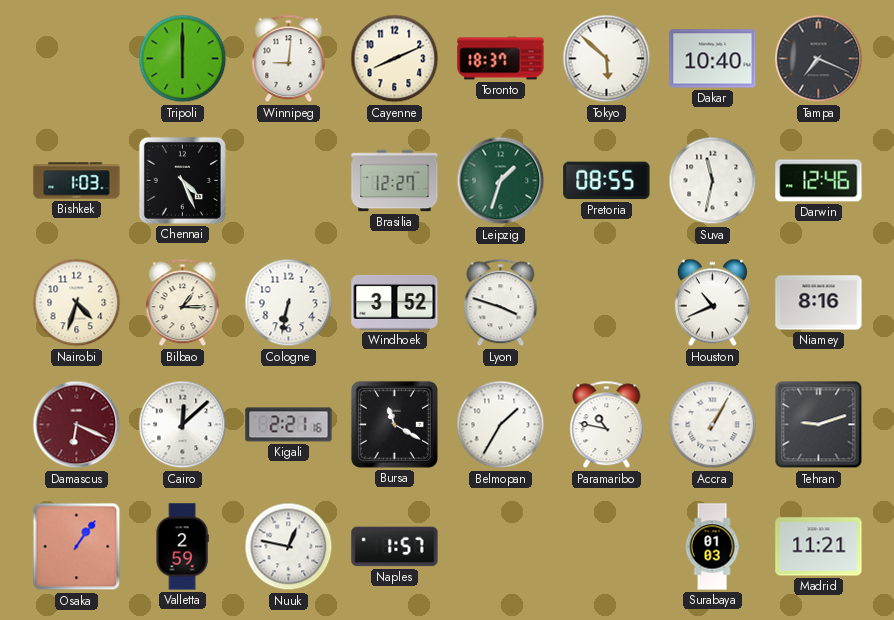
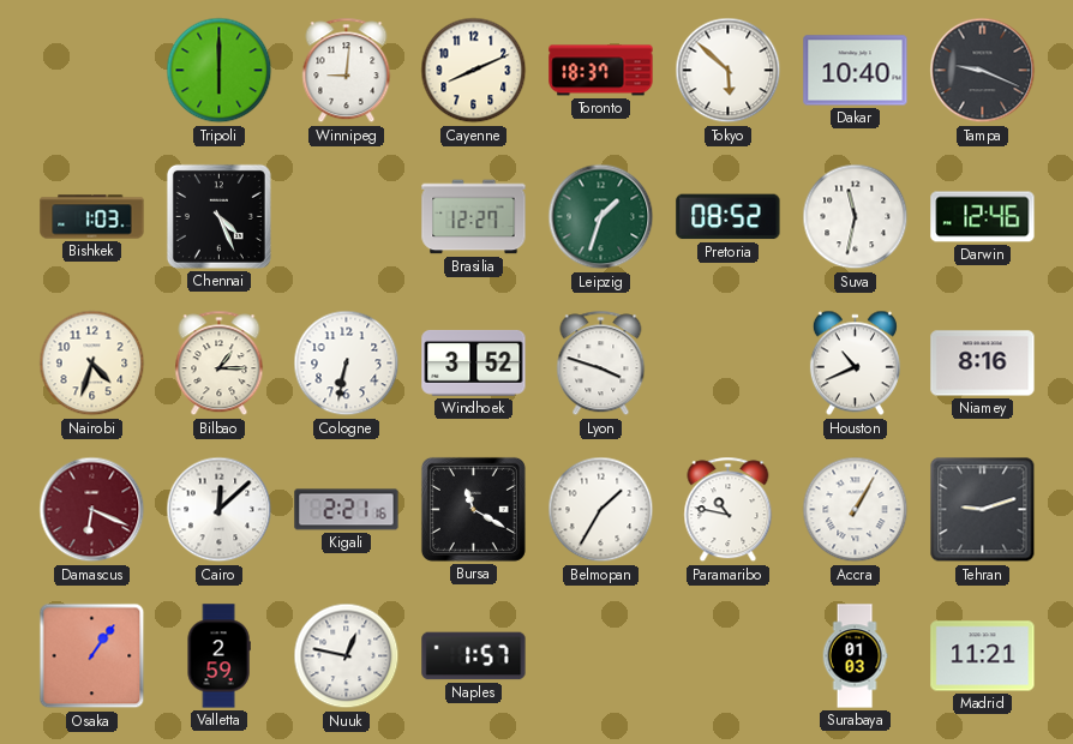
Tampa: 7:19 -> 9:19 (983, 71)
Pretoria: 08:55 -> 08:52 (729, 217)
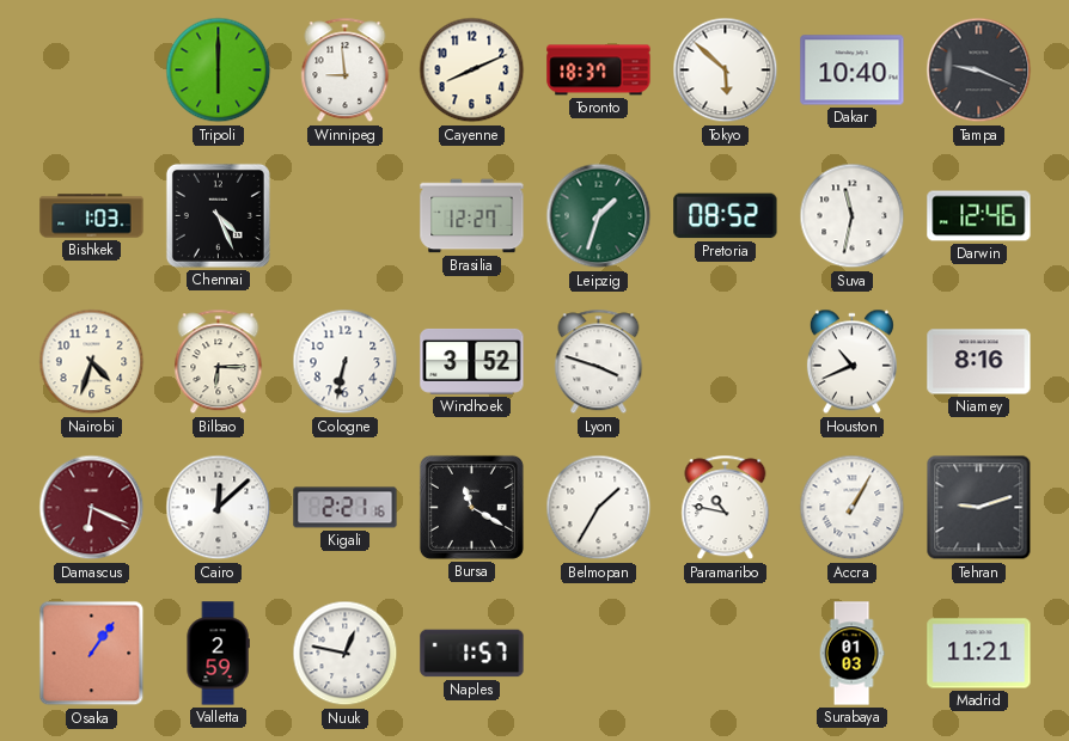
Winnipeg: 9:01 -> 8:59 (346, 71)
Bilbao: 1:15 -> 6:15 (219, 362)
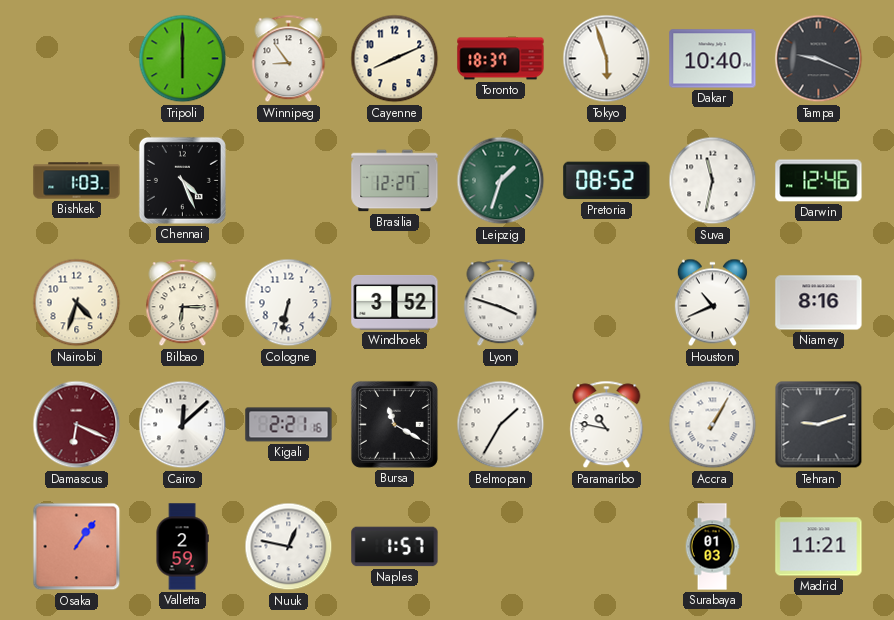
Winnipeg: 8:59 -> 8:54 (289, 59)
Tokyo: 5:52 -> 5:57 (607, 59)
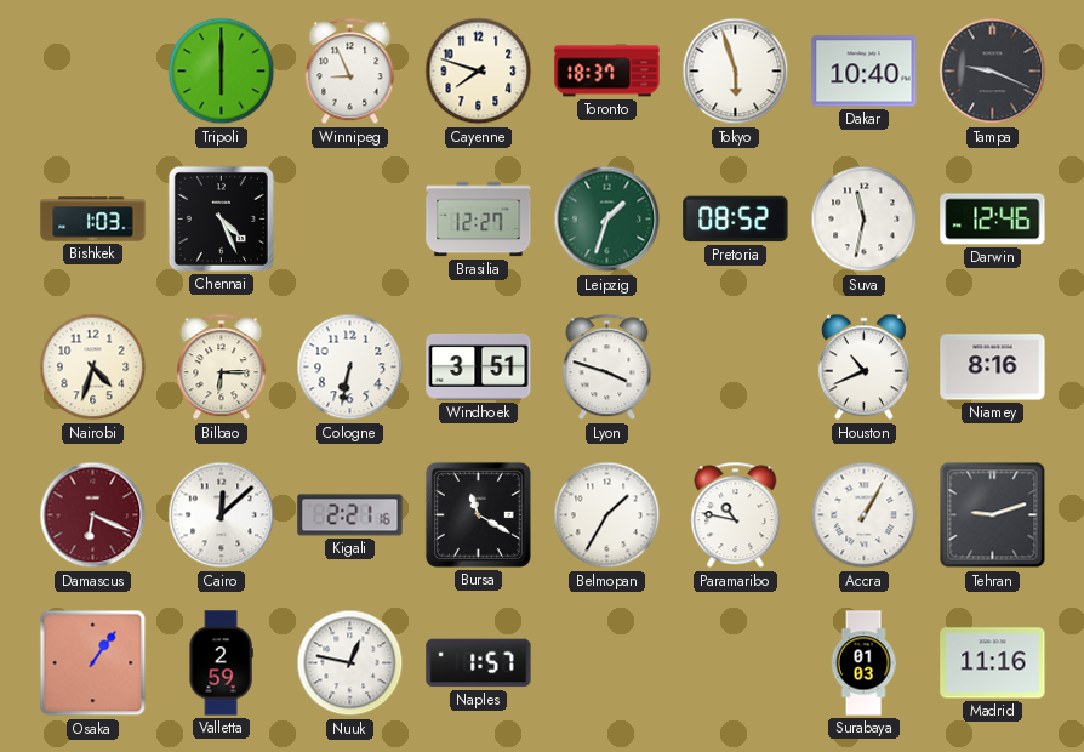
Winnipeg: 8:54 -> 8:56 (350, 72)
Cayenne: 8:11 -> 7:48 (479, 72)
Windhoek: 3:52 -> 3:51 (479, 366)
Madrid: 11:21 -> 11:16 (993, 663)
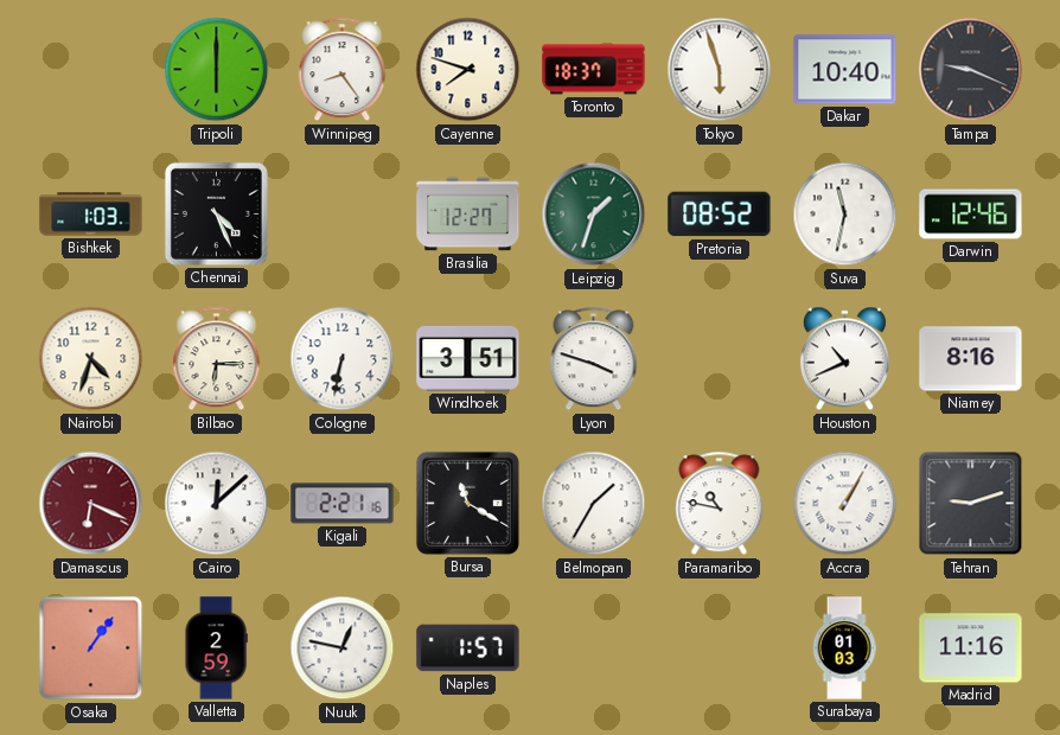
Winnipeg: 8:56 -> 8:24 (343, 70)
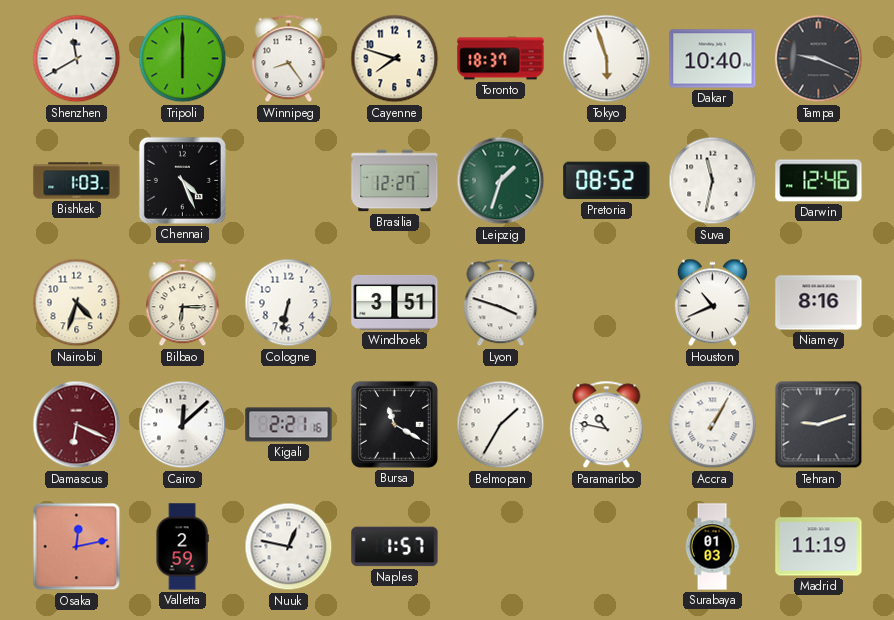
Shenzhen: none -> 11:40 (77, 59)
Osaka: 1:06 -> 12:13 (77, 547)
Madrid: 11:16 -> 11:19 (819, 547)
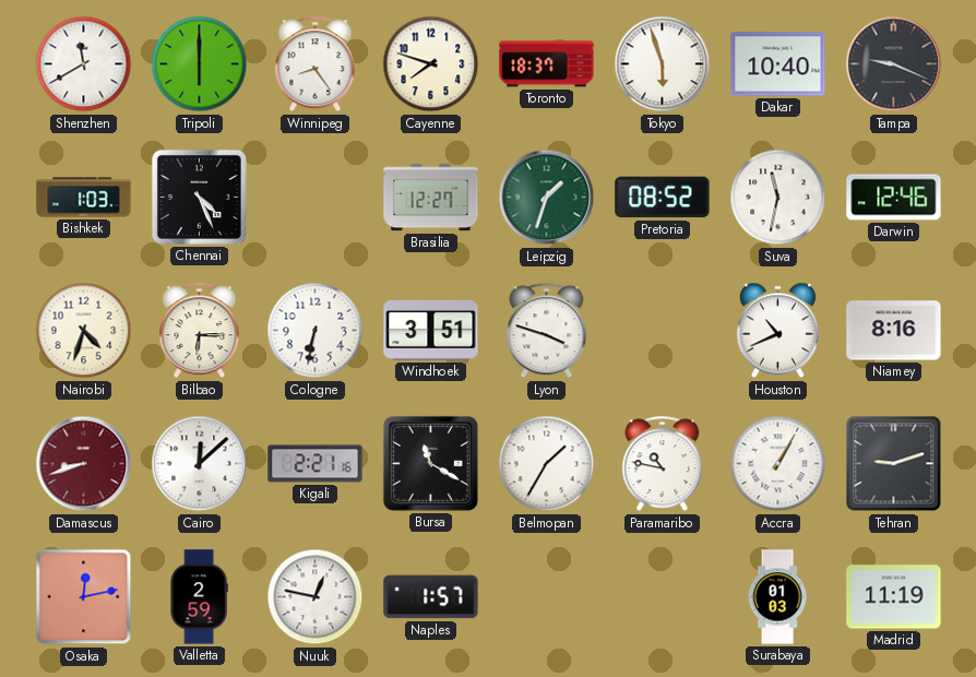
Damascus: 6:19 -> 8:42 (84, 464)
